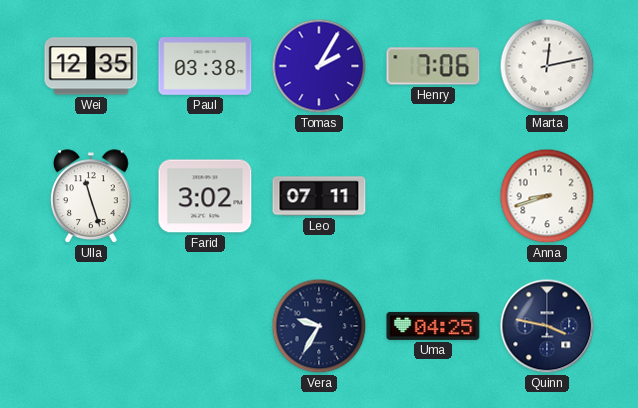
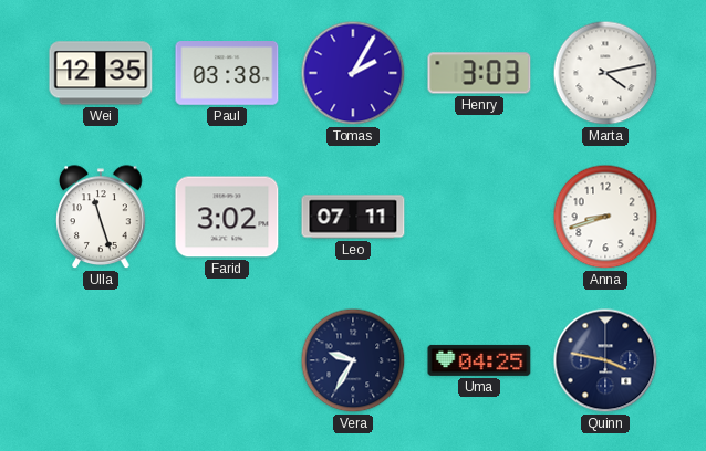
Henry: 7:06 -> 3:03 (479, 73)
Marta: 12:13 -> 4:13 (605, 73)
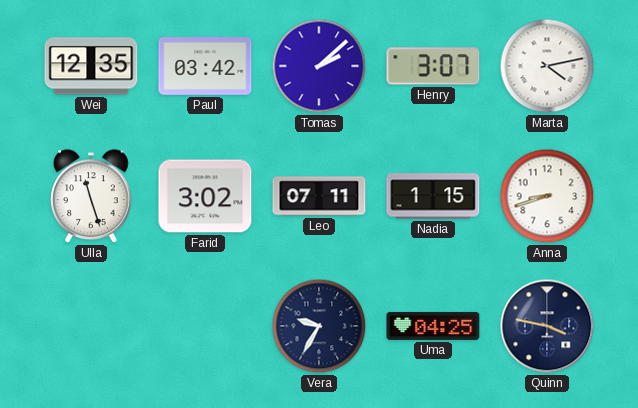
Paul: 03:38 -> 03:42 (205, 67)
Tomas: 2:05 -> 2:08 (319, 66)
Henry: 3:03 -> 3:07 (433, 66)
Nadia: none -> 1:15 (433, 196)
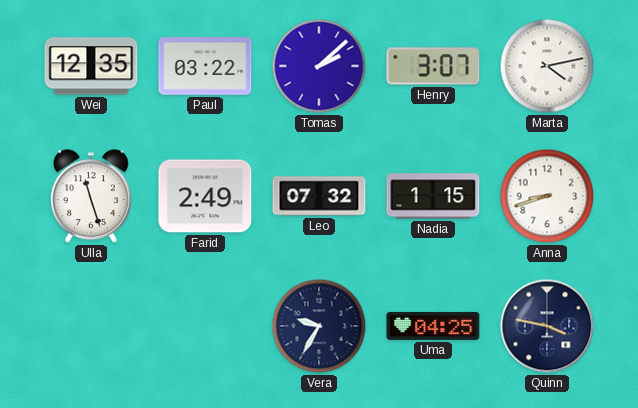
Paul: 03:42 -> 03:22 (205, 67)
Farid: 3:02 -> 2:49 (205, 196)
Leo: 07:11 -> 07:32 (319, 196)
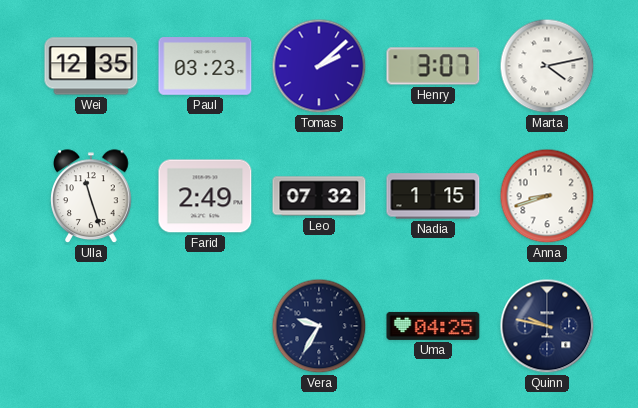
Paul: 03:22 -> 03:23 (205, 67)
Quinn: 3:47 -> 9:47 (547, 326)
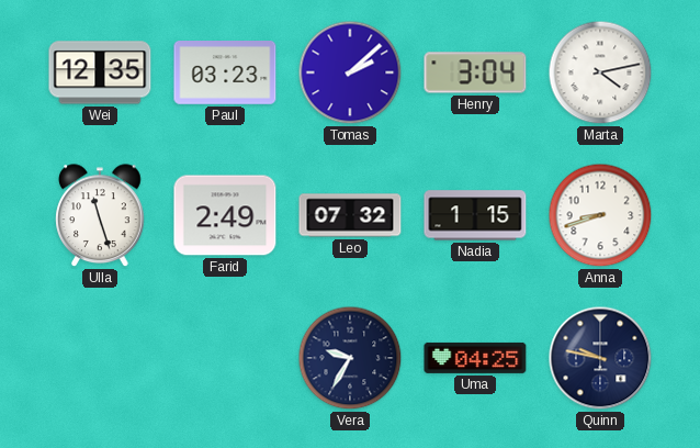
Henry: 3:07 -> 3:04 (475, 72)
